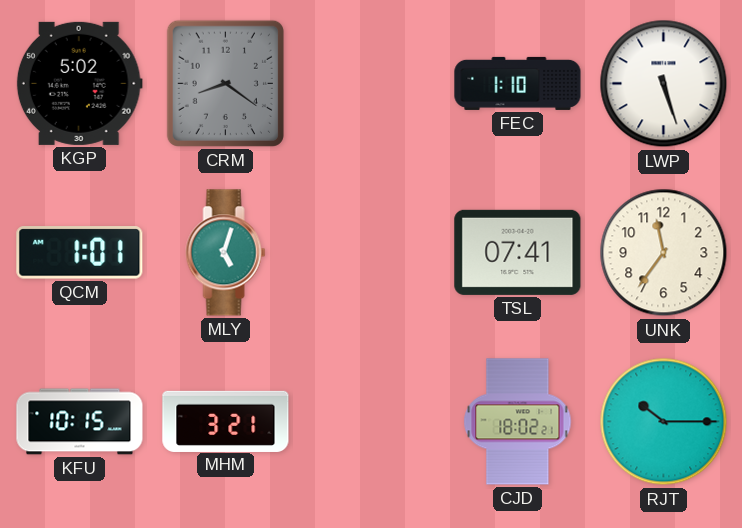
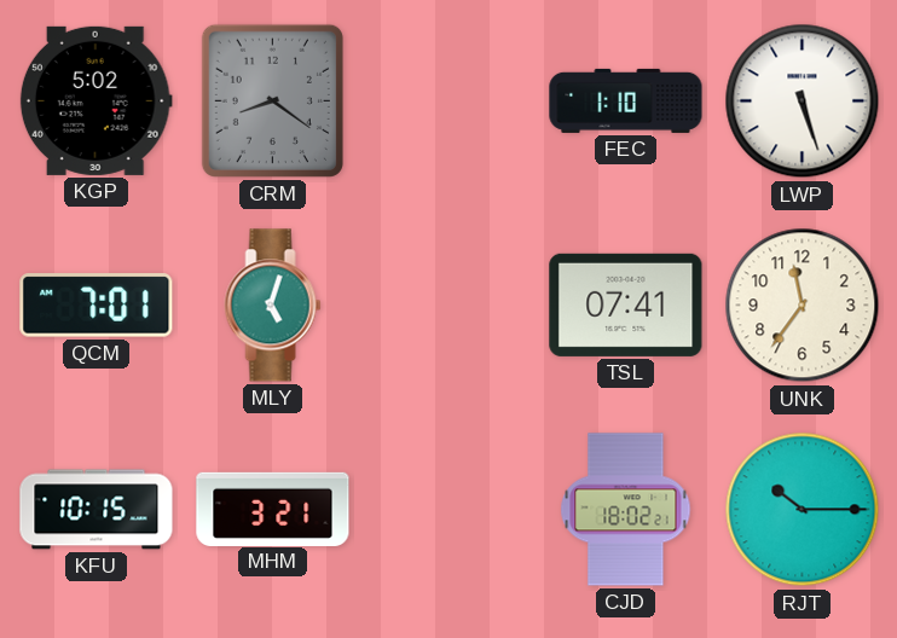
QCM: 1:01 -> 7:01 (97, 306)
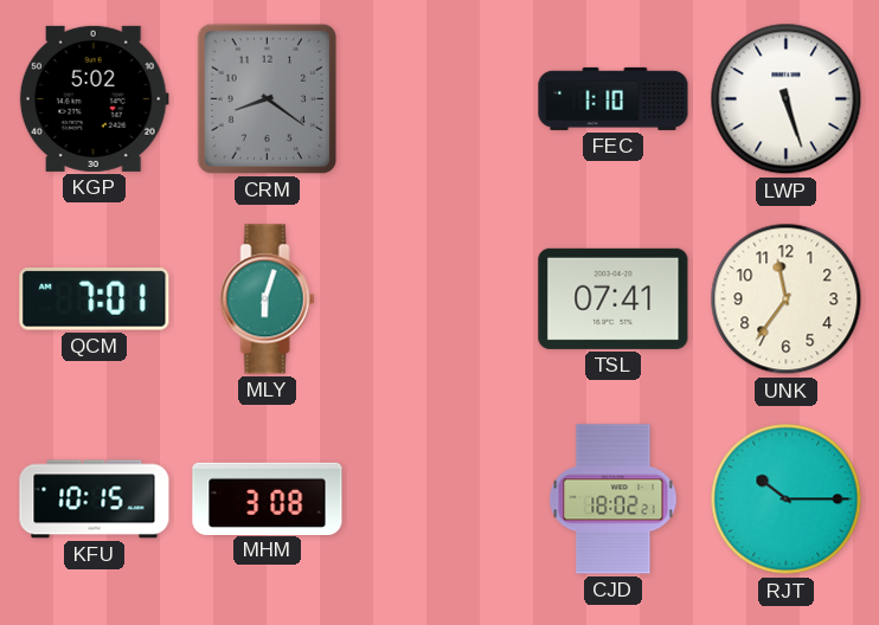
MLY: 5:03 -> 6:03 (268, 299)
MHM: 3:21 -> 3:08 (268, 498)
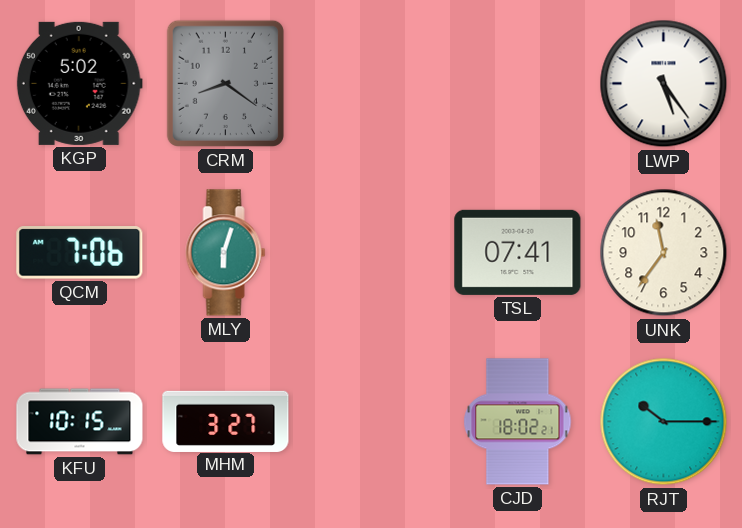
FEC: 1:10 -> none (614, 98)
LWP: 5:27 -> 5:24 (664, 84)
QCM: 7:01 -> 7:06 (80, 253)
MHM: 3:08 -> 3:27 (226, 421)
